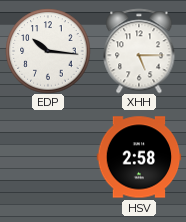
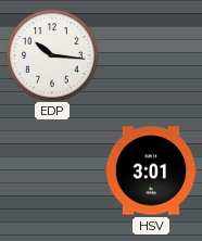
XHH: 5:15 -> none (139, 51)
HSV: 2:58 -> 3:01 (151, 170)
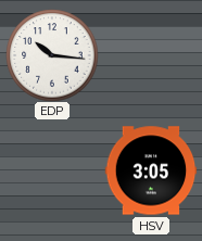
HSV: 3:01 -> 3:05 (151, 170)
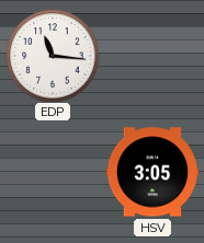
EDP: 10:16 -> 11:16 (53, 56)
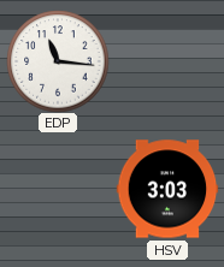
HSV: 3:05 -> 3:03 (167, 189)
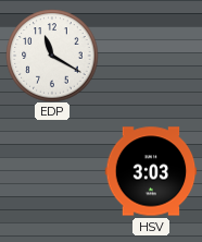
EDP: 11:16 -> 11:20 (52, 56)
